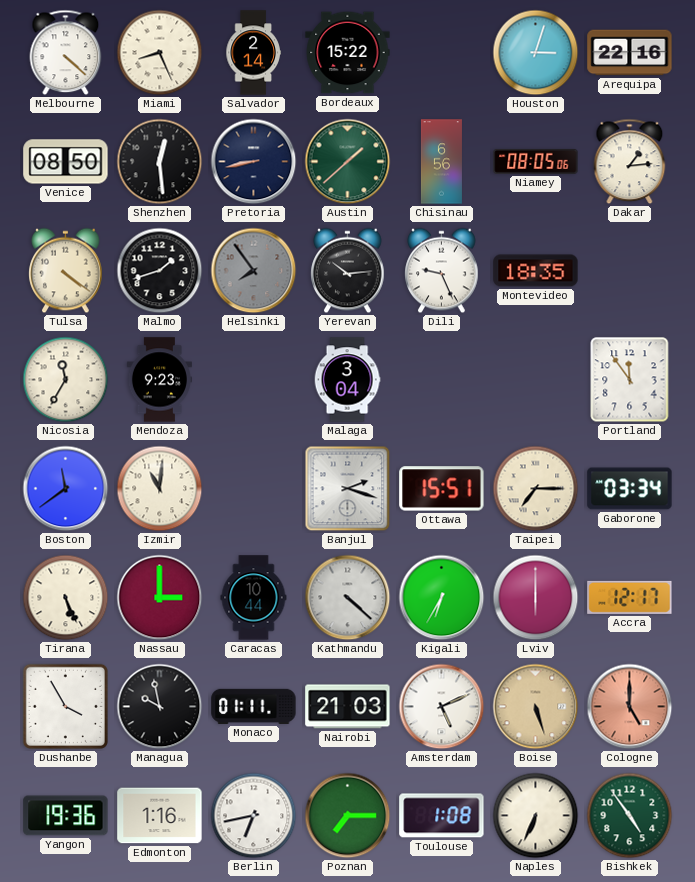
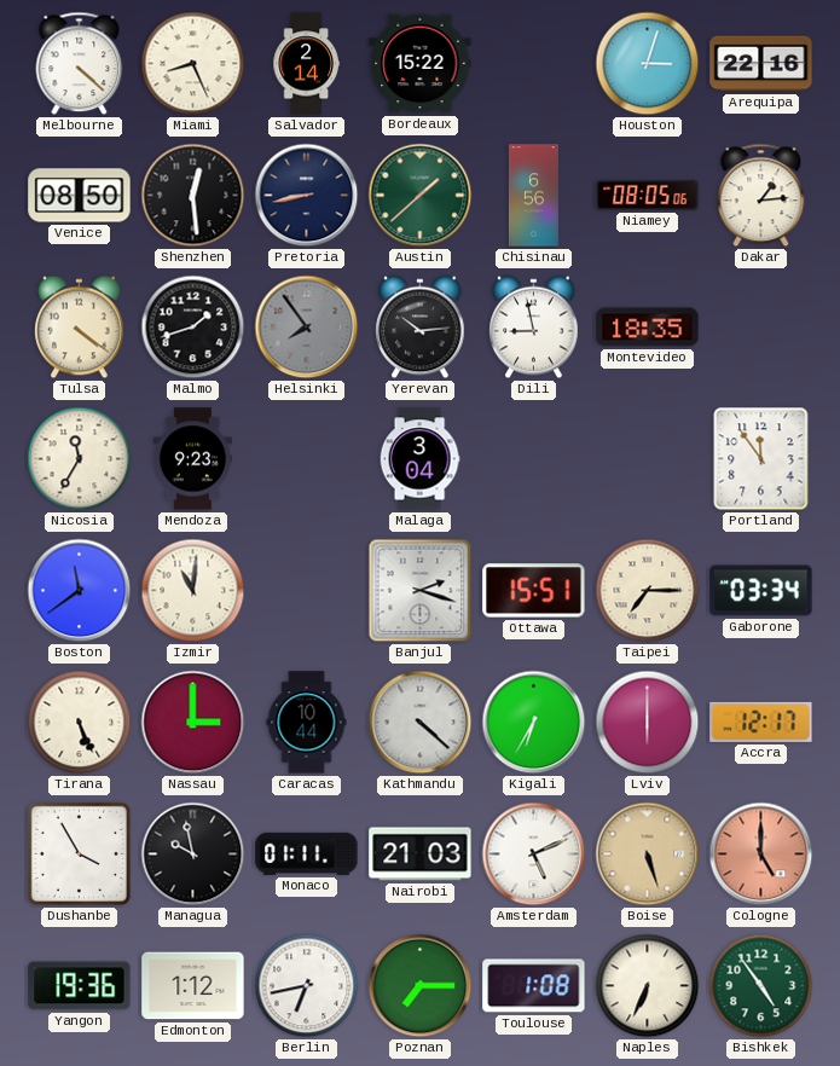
Dili: 9:26 -> 8:58 (534, 328)
Edmonton: 1:16 -> 1:12 (193, 986)
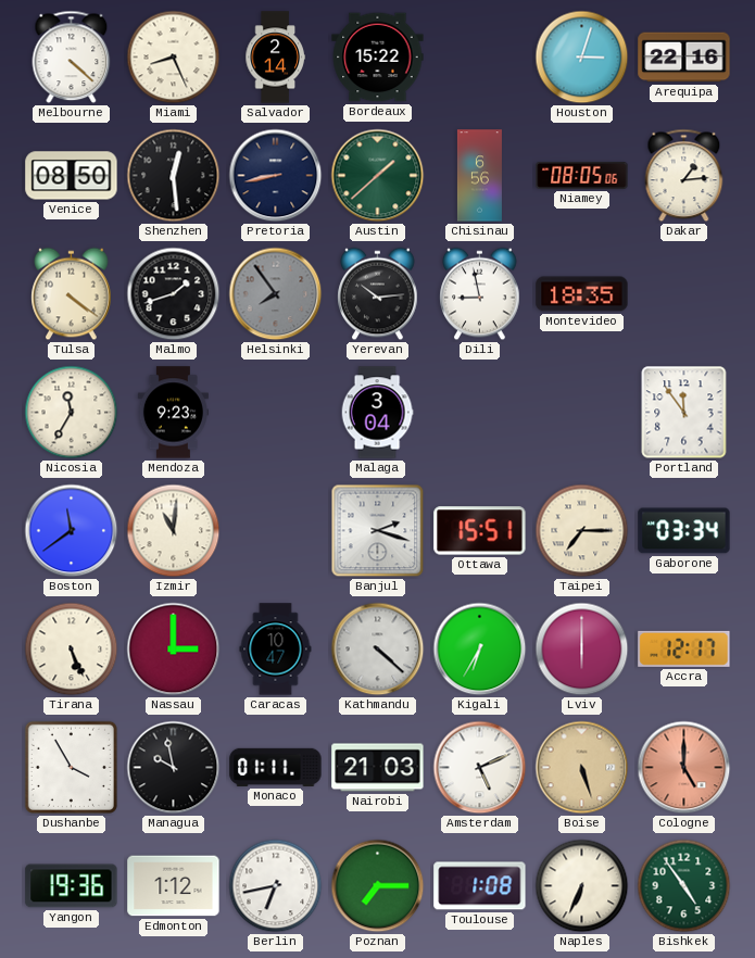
Caracas: 10:44 -> 10:47 (276, 650)
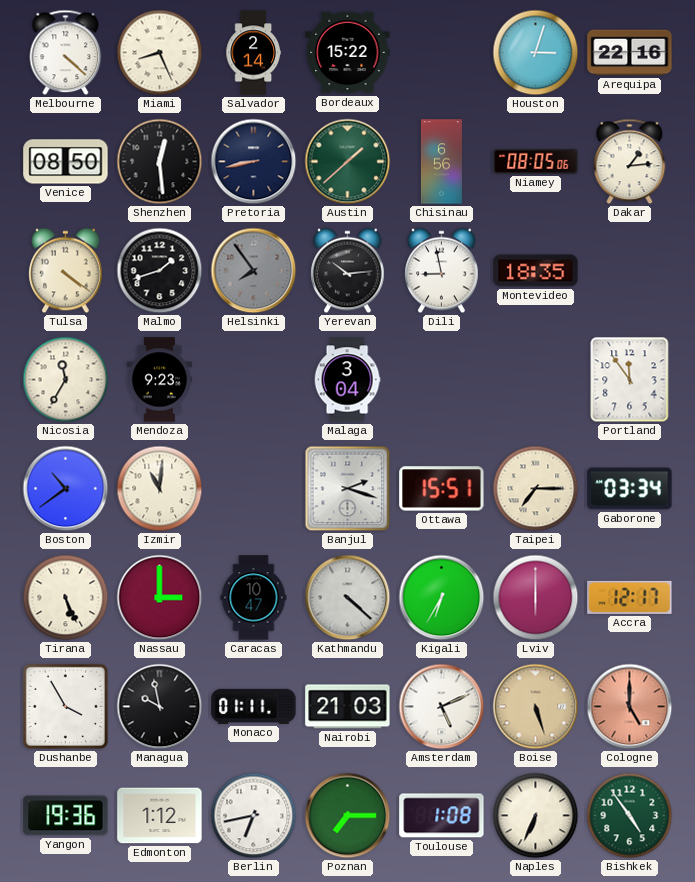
Boston: 11:39 -> 10:39 (66, 489)
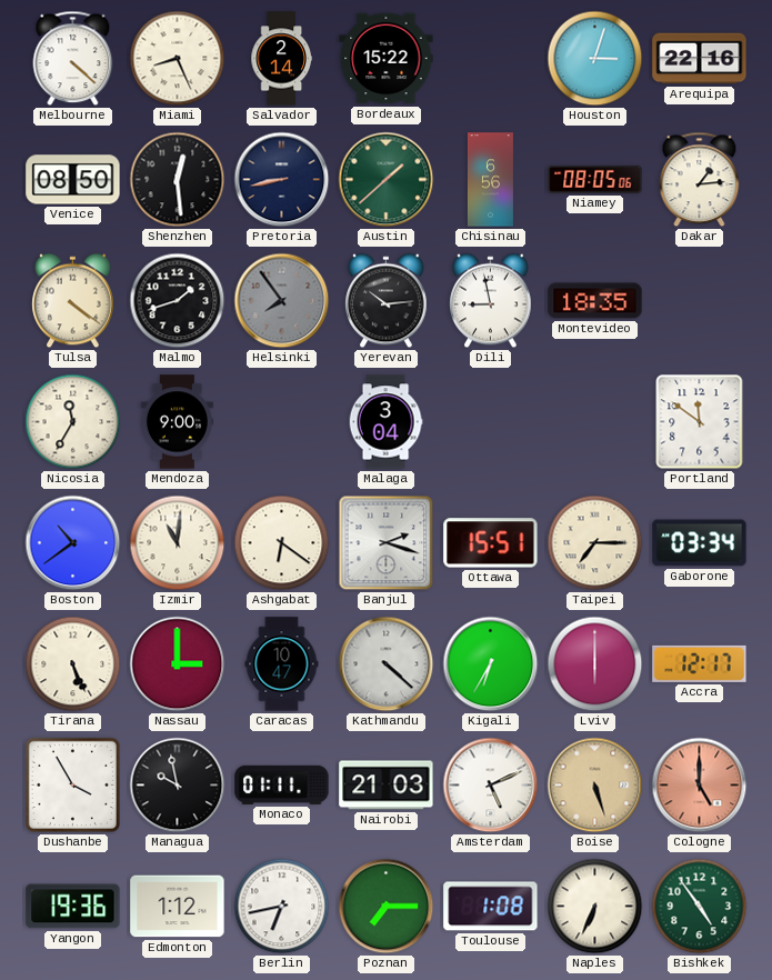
Mendoza: 9:23 -> 9:00 (177, 422)
Portland: 11:54 -> 11:51 (700, 422)
Ashgabat: none -> 6:21 (282, 543)
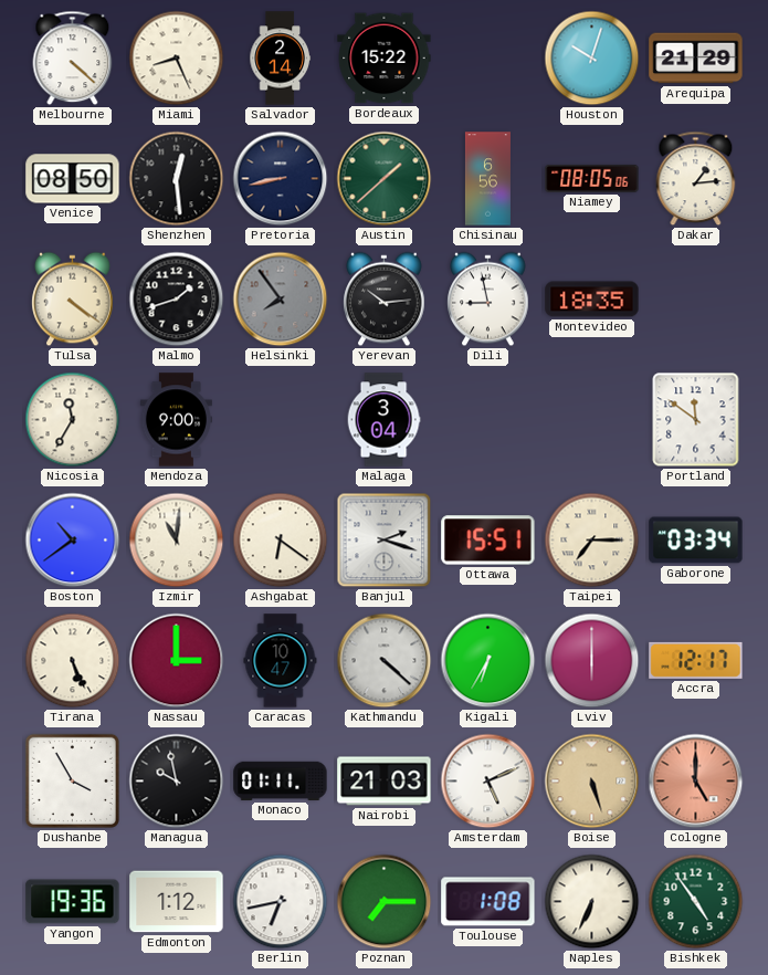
Houston: 3:03 -> 10:03 (592, 59)
Arequipa: 22:16 -> 21:29 (696, 59)
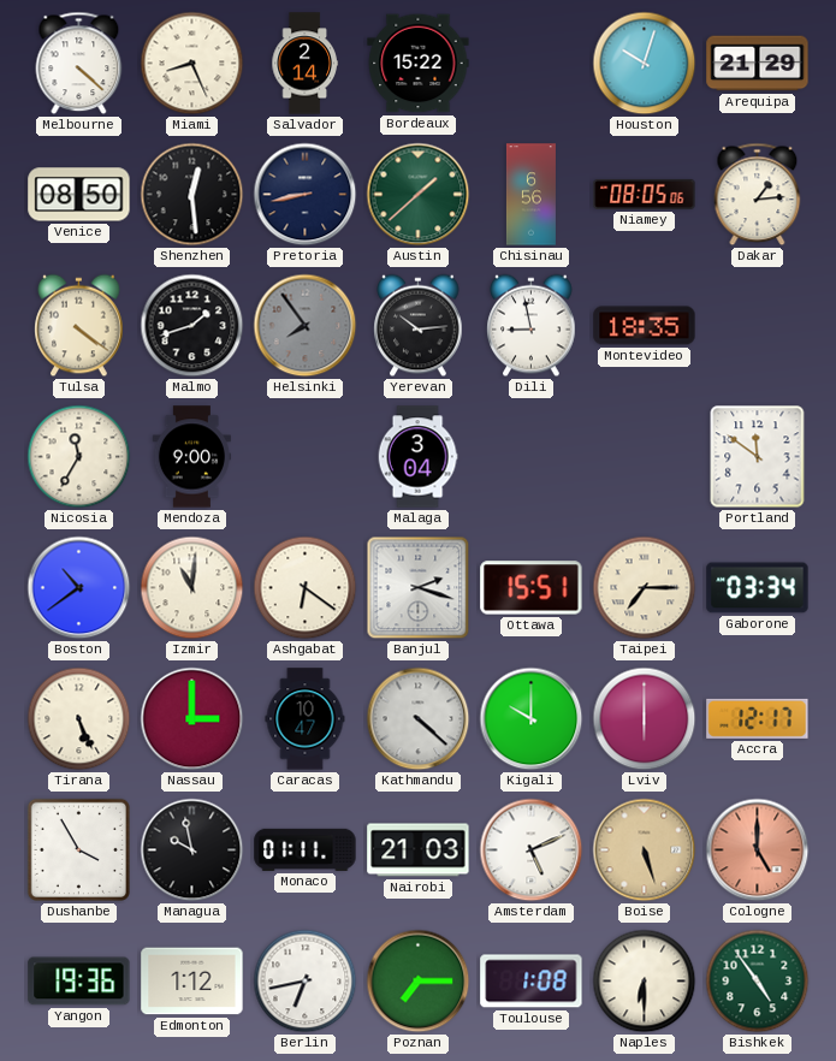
Kigali: 6:35 -> 10:00 (532, 719)
Naples: 6:34 -> 6:30 (645, 982)
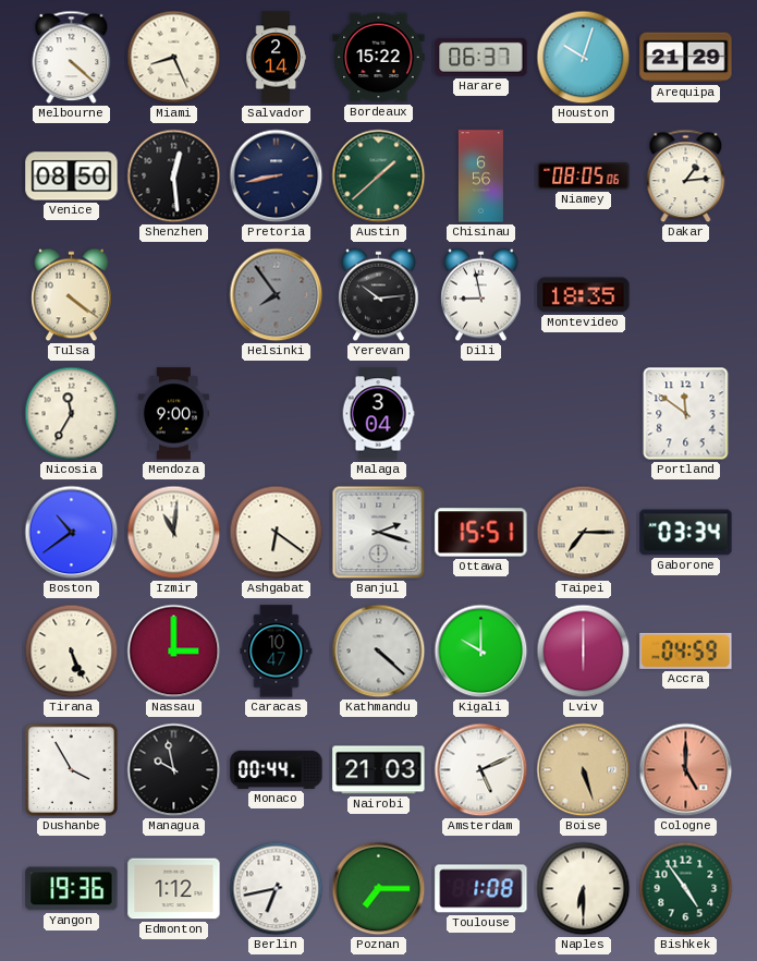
Harare: none -> 06:37 (481, 57)
Malmo: 1:42 -> none (192, 326)
Accra: 12:17 -> 04:59 (686, 650)
Monaco: 01:11 -> 00:44 (277, 769)
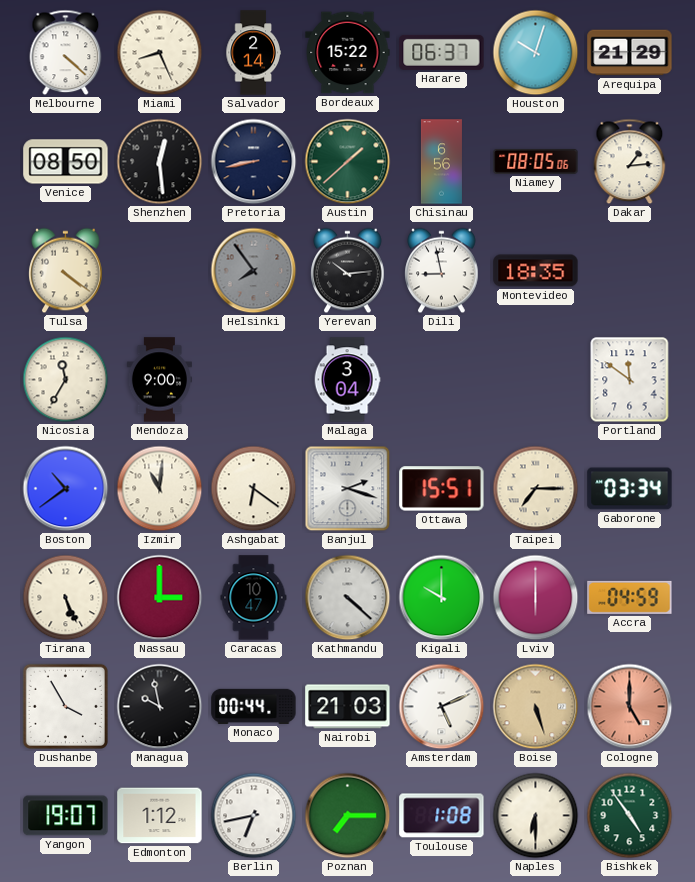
Yangon: 19:36 -> 19:07 (66, 816)
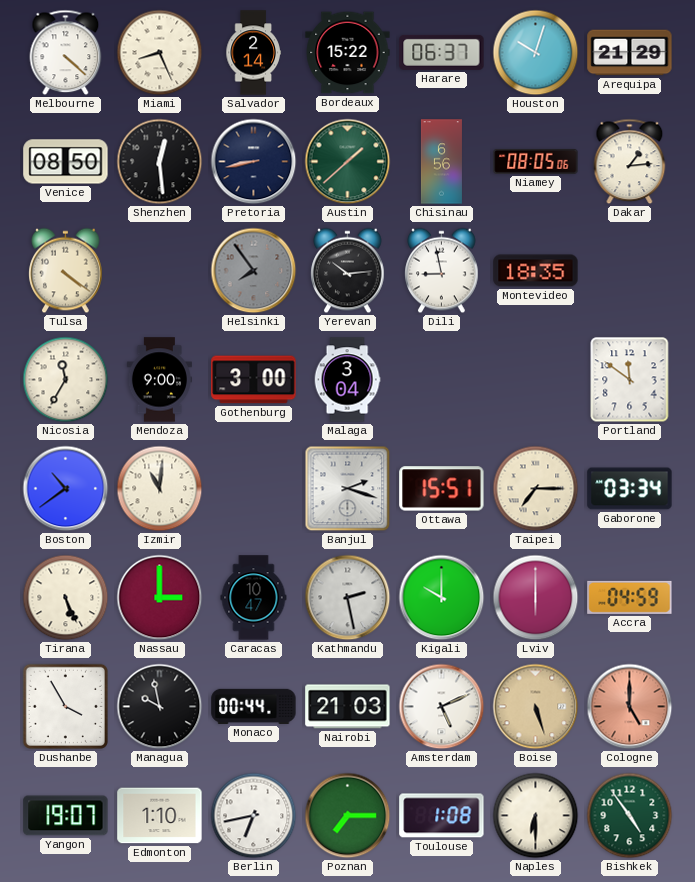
Gothenburg: none -> 3:00 (254, 380)
Ashgabat: 6:21 -> none (254, 489)
Kathmandu: 4:22 -> 2:28 (348, 598)
Edmonton: 1:12 -> 1:10 (160, 816)
